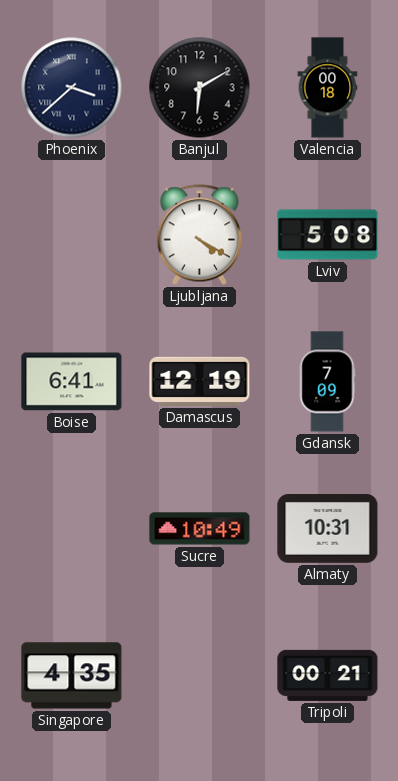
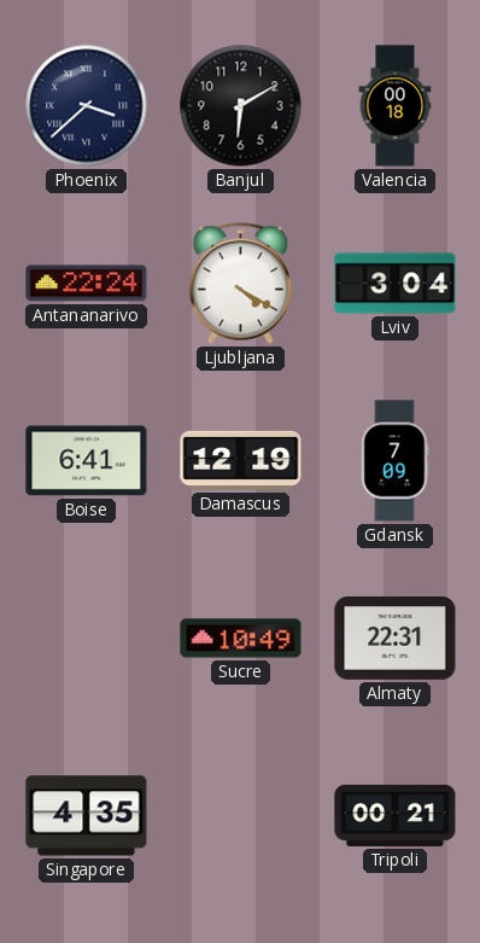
Antananarivo: none -> 22:24 (87, 284)
Lviv: 5:08 -> 3:04 (396, 284)
Almaty: 10:31 -> 22:31 (396, 639)
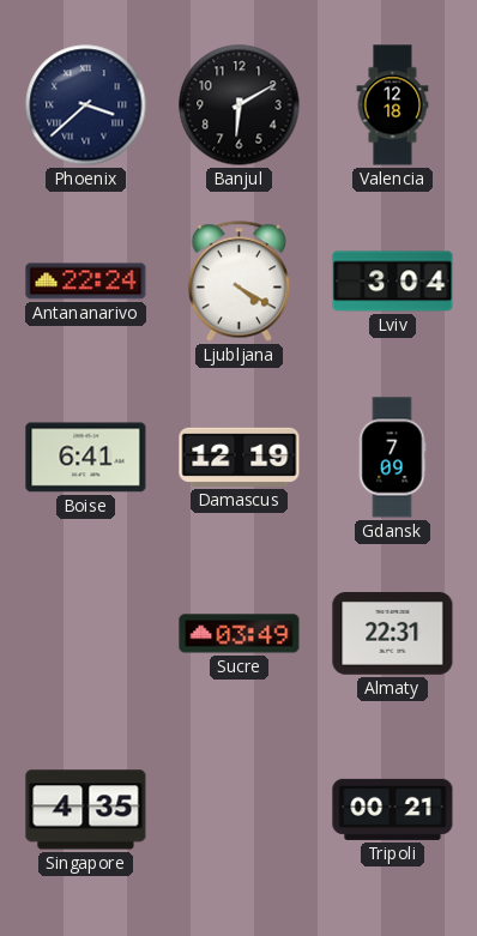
Valencia: 00:18 -> 12:18 (393, 105)
Sucre: 10:49 -> 03:49 (240, 634)
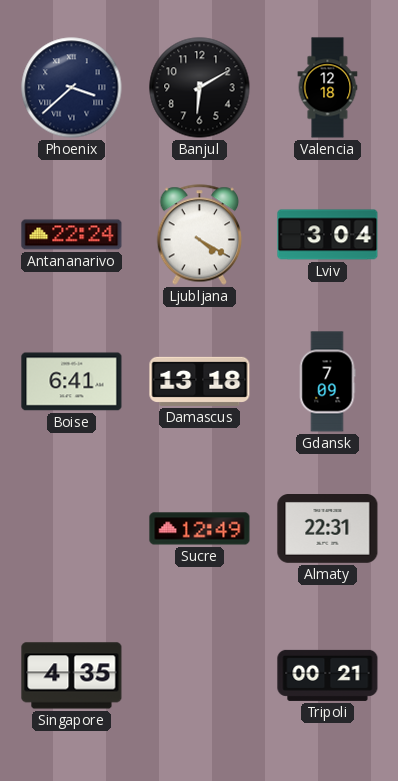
Damascus: 12:19 -> 13:18 (200, 381)
Sucre: 03:49 -> 12:49 (200, 529)
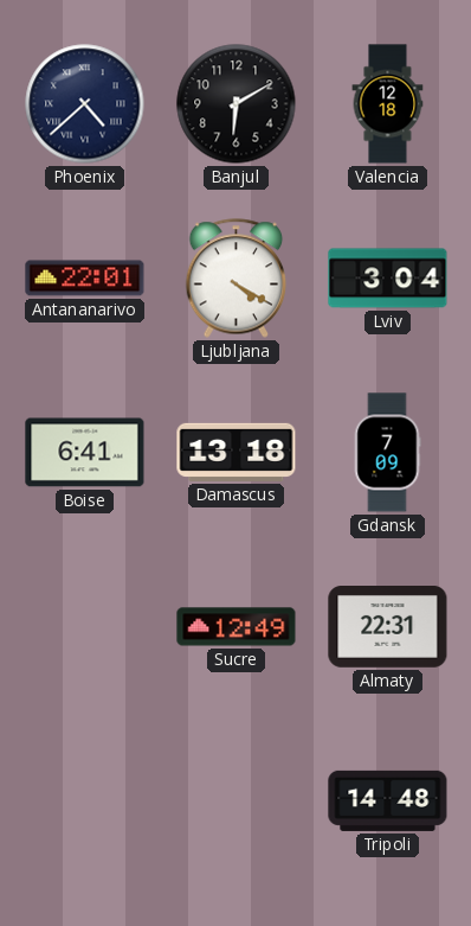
Phoenix: 3:38 -> 4:38 (85, 104)
Antananarivo: 22:24 -> 22:01 (85, 279)
Singapore: 4:35 -> none (72, 676)
Tripoli: 00:21 -> 14:48 (388, 800)
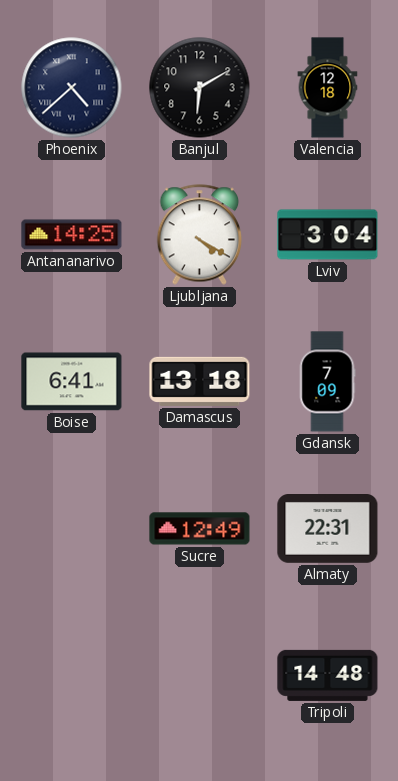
Antananarivo: 22:01 -> 14:25 (72, 235)
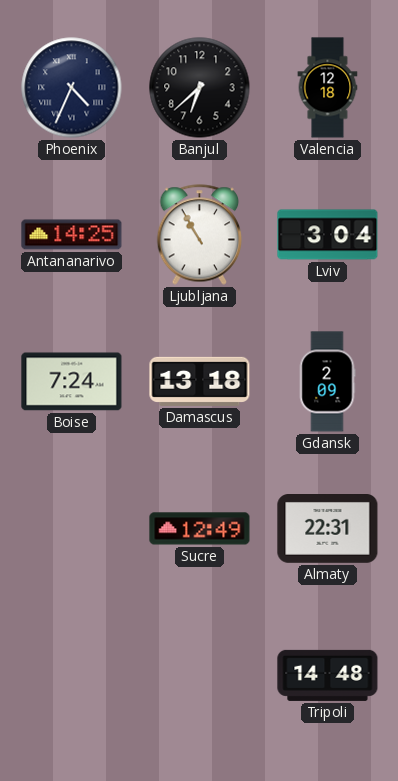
Phoenix: 4:38 -> 4:34 (72, 88)
Banjul: 6:10 -> 6:38 (200, 88)
Ljubljana: 4:20 -> 10:55 (200, 235)
Boise: 6:41 -> 7:24 (72, 382)
Gdansk: 7:09 -> 2:09 (327, 382)
